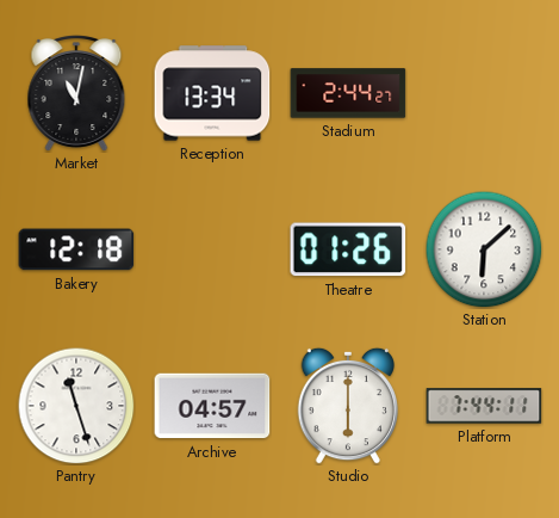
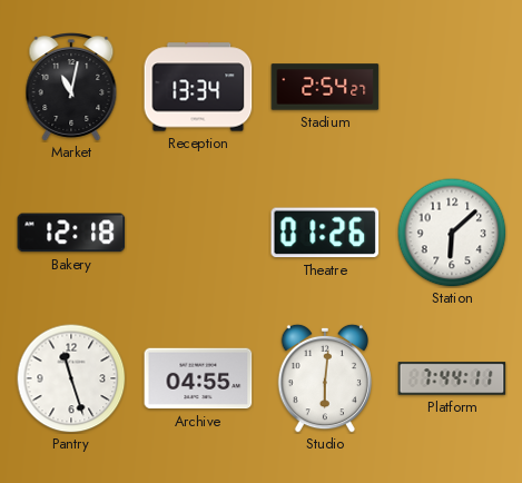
Stadium: 2:44 -> 2:54 (325, 87)
Archive: 04:57 -> 04:55 (198, 378)
Studio: 6:00 -> 6:01 (324, 378)
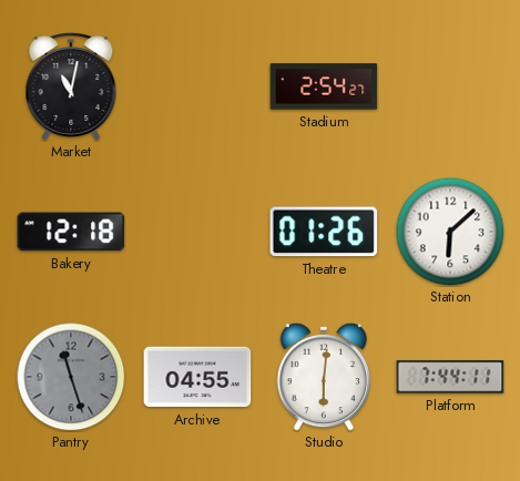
Reception: 13:34 -> none (198, 87)
Pantry dial: white -> grey (71, 377)
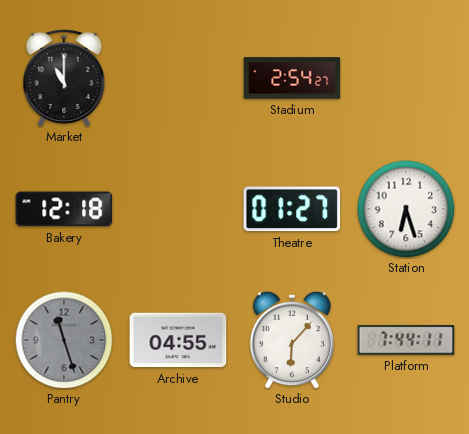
Market: 11:02 -> 11:00 (64, 79)
Theatre: 01:26 -> 01:27 (292, 209)
Station: 6:08 -> 6:27 (406, 209)
Studio: 6:01 -> 6:07 (291, 340)
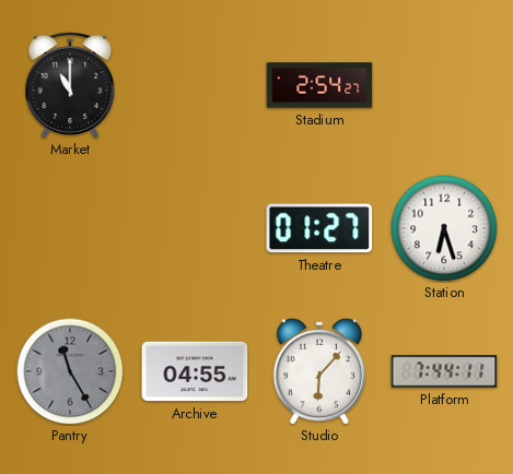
Bakery: 12:18 -> none (64, 209)
Pantry: 11:27 -> 11:25 (70, 371)
